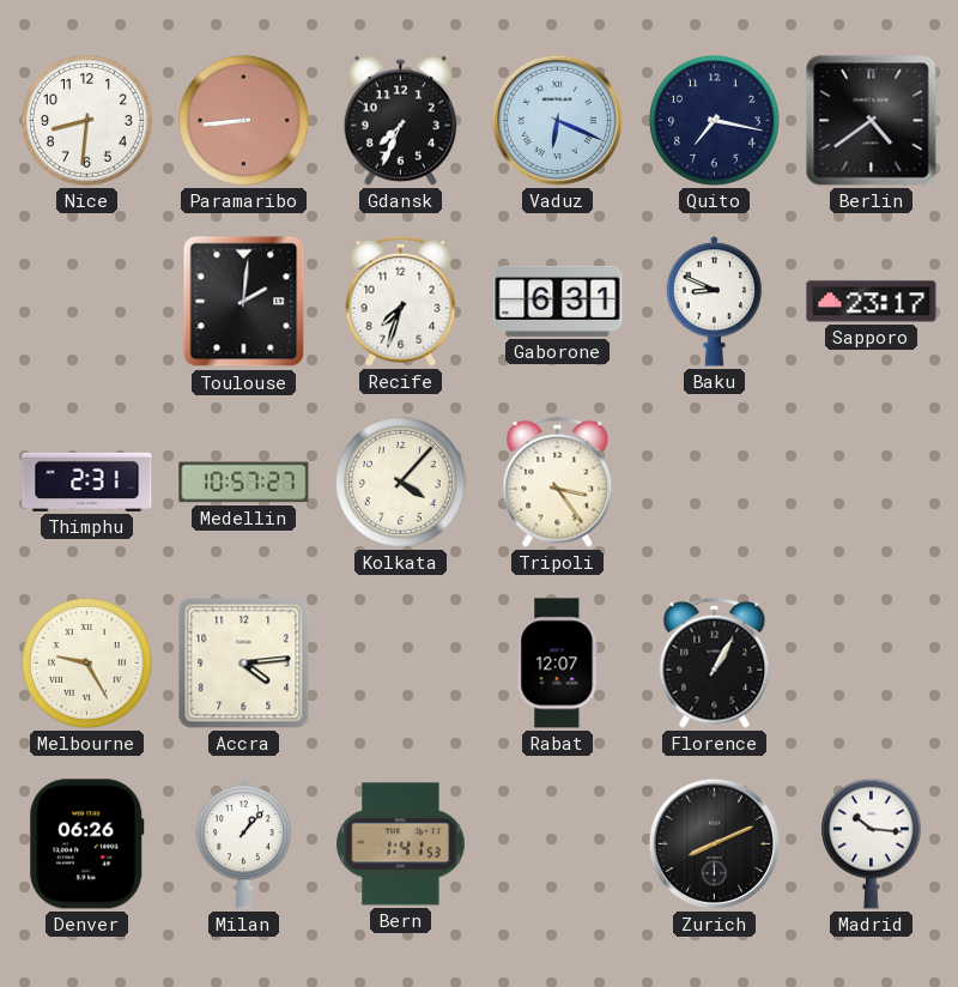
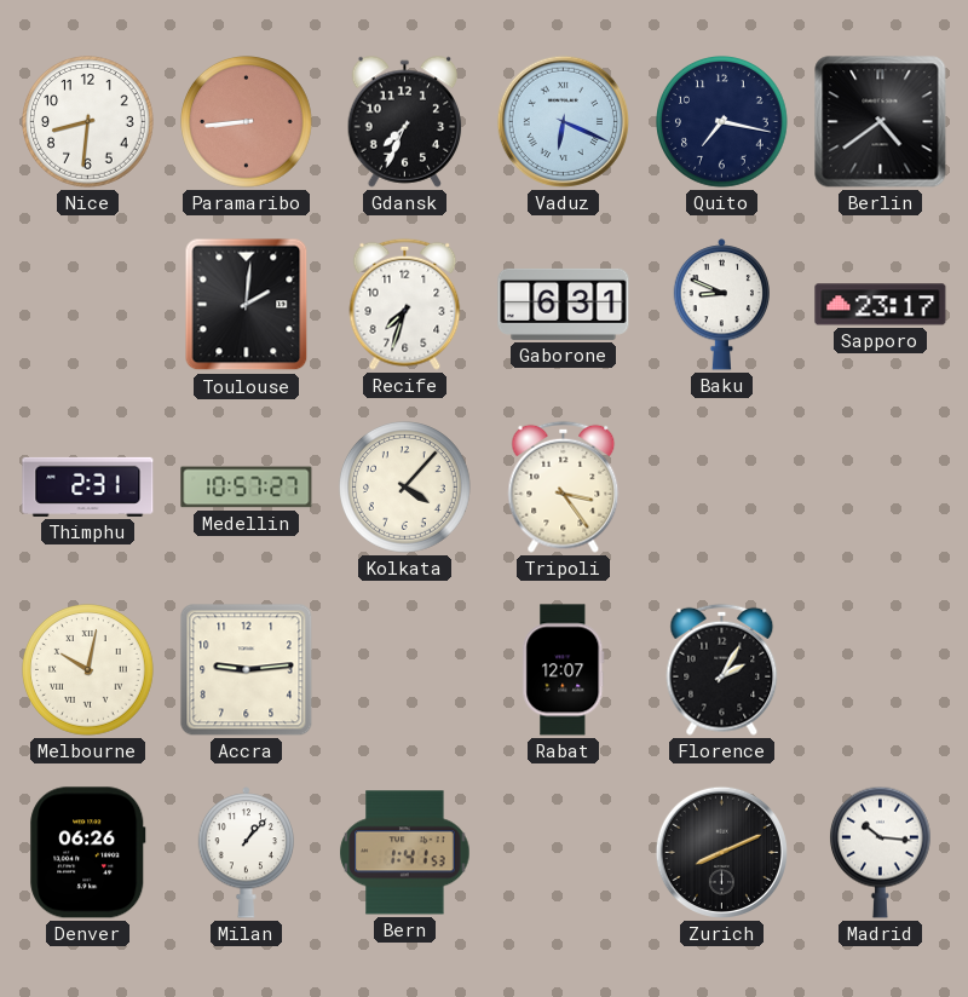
Melbourne: 9:25 -> 10:02 (88, 670)
Accra: 4:14 -> 9:14 (247, 670)
Florence: 1:05 -> 2:05 (722, 669)
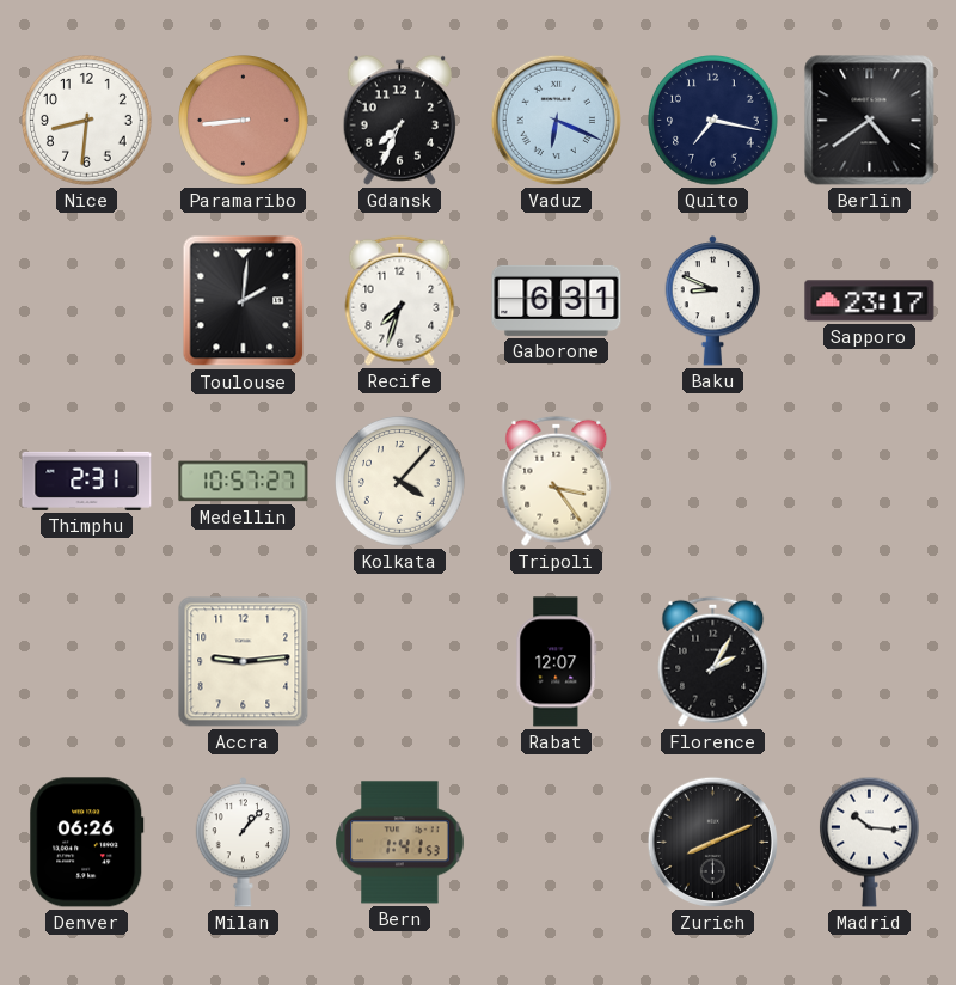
Melbourne: 10:02 -> none (88, 670)
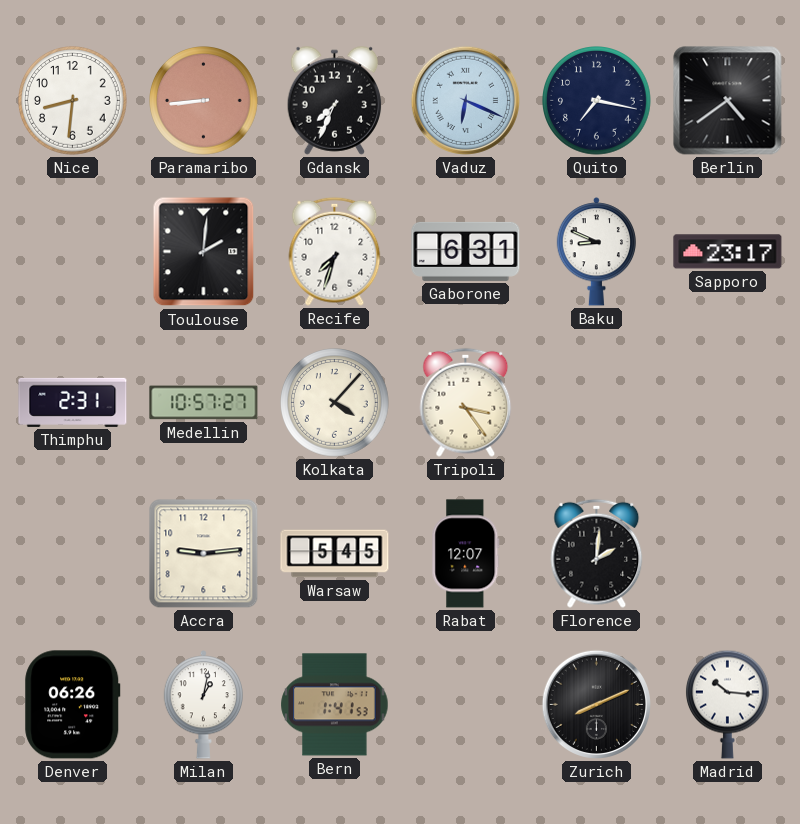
Warsaw: none -> 5:45 (335, 554)
Florence: 2:05 -> 2:01 (597, 553)
Milan: 1:07 -> 1:02 (203, 705)
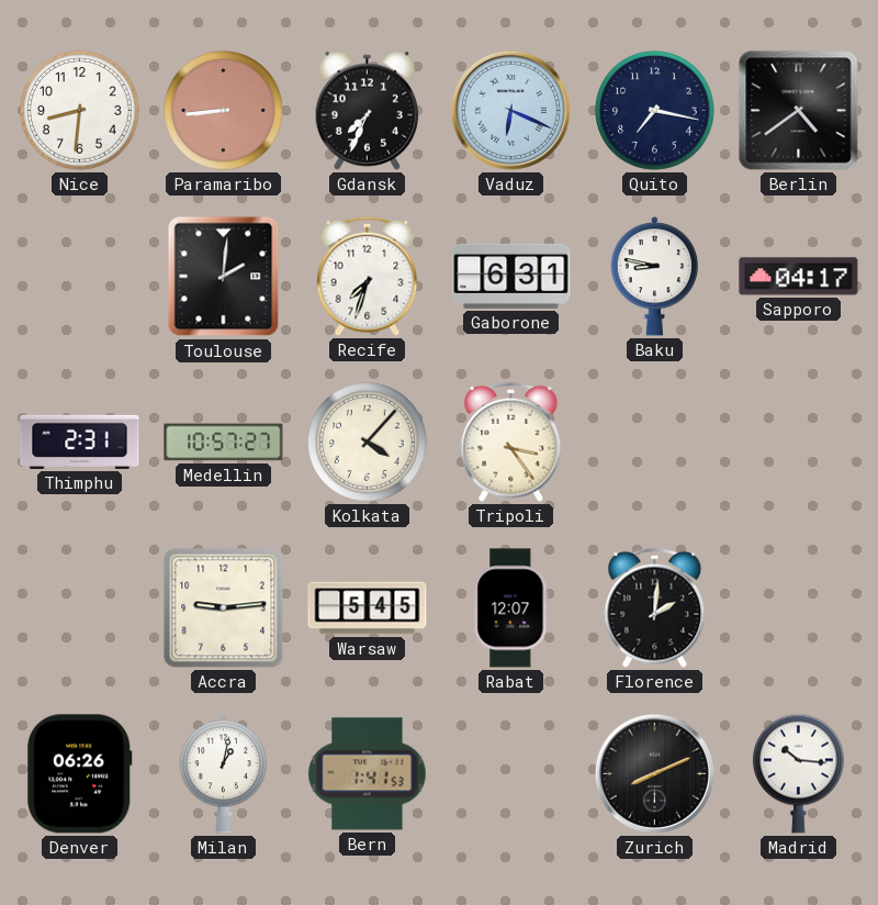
Baku: 8:49 -> 8:47 (654, 277)
Sapporo: 23:17 -> 04:17 (799, 277)
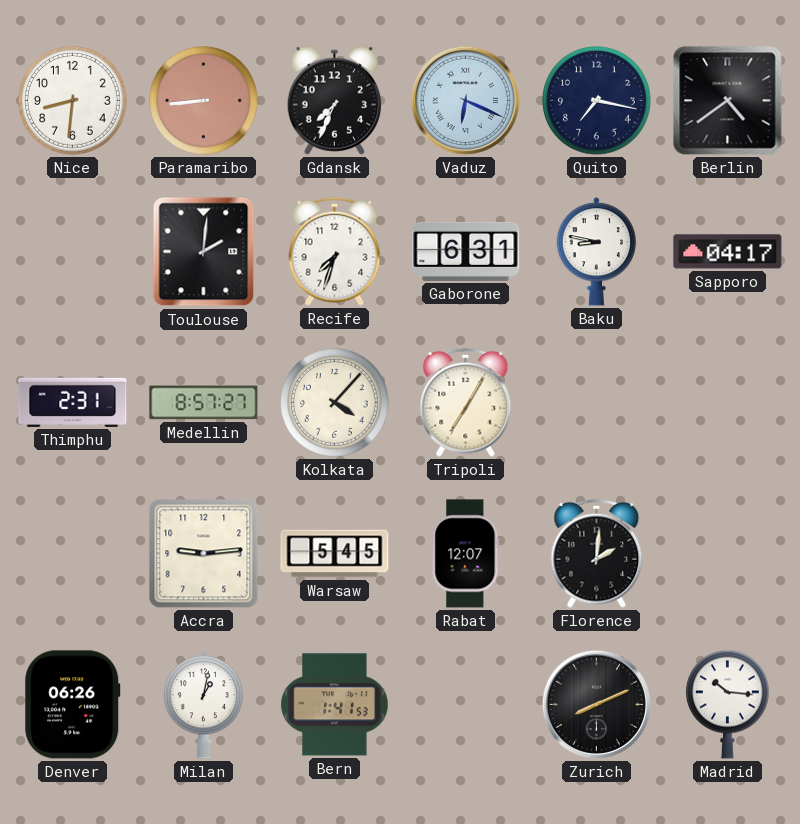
Medellin: 10:57 -> 8:57 (204, 403)
Tripoli: 3:24 -> 7:05 (466, 402)
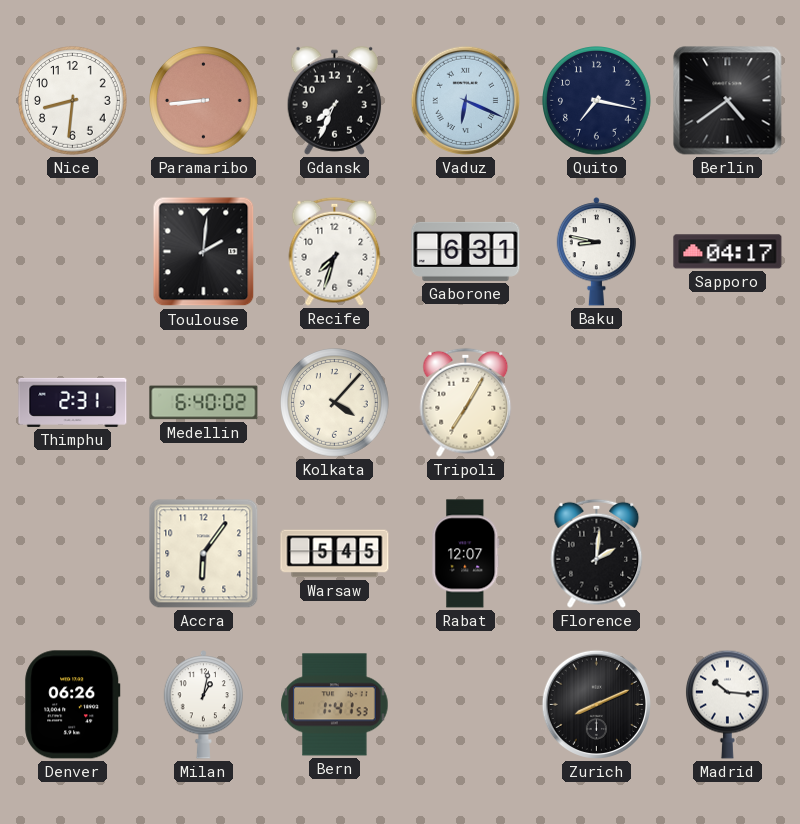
Medellin: 8:57 -> 6:40 (204, 403)
Accra: 9:14 -> 6:06 (204, 554)
